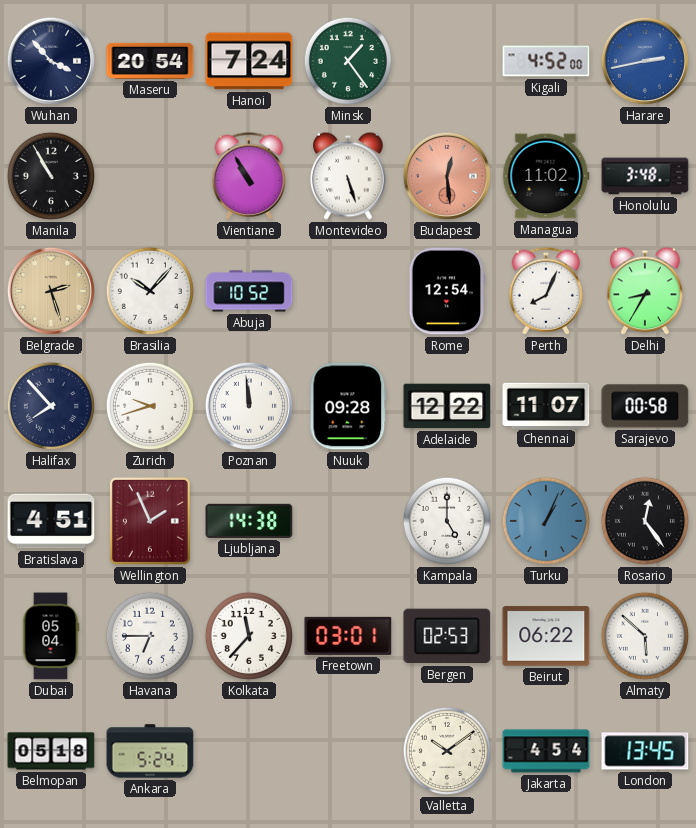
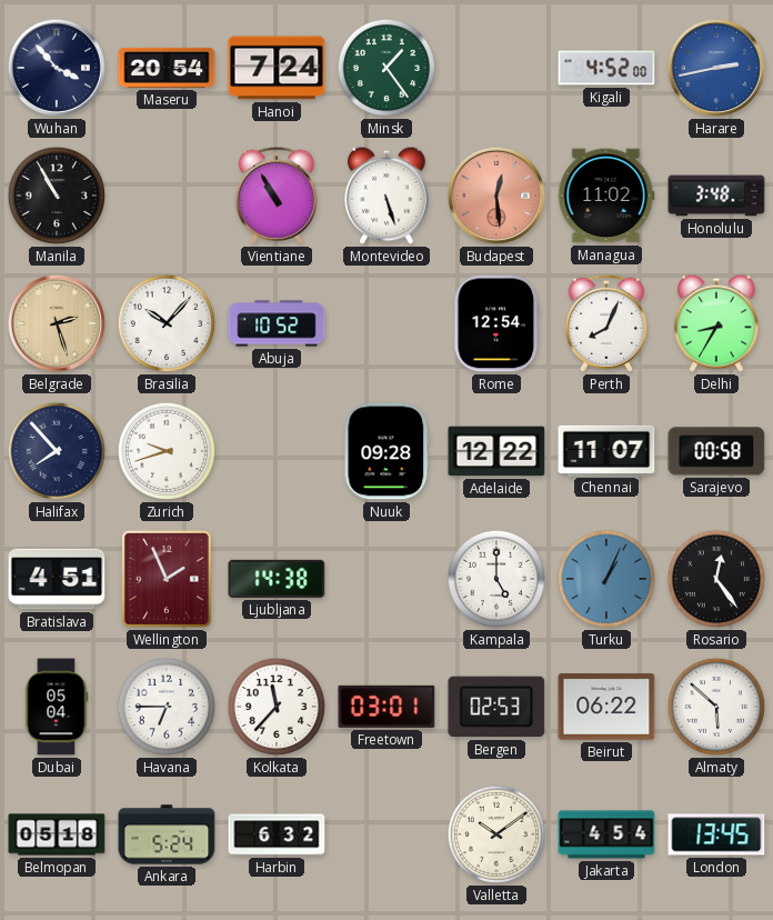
Poznan: 11:59 -> none (249, 406)
Harbin: none -> 6:32 (277, 834)
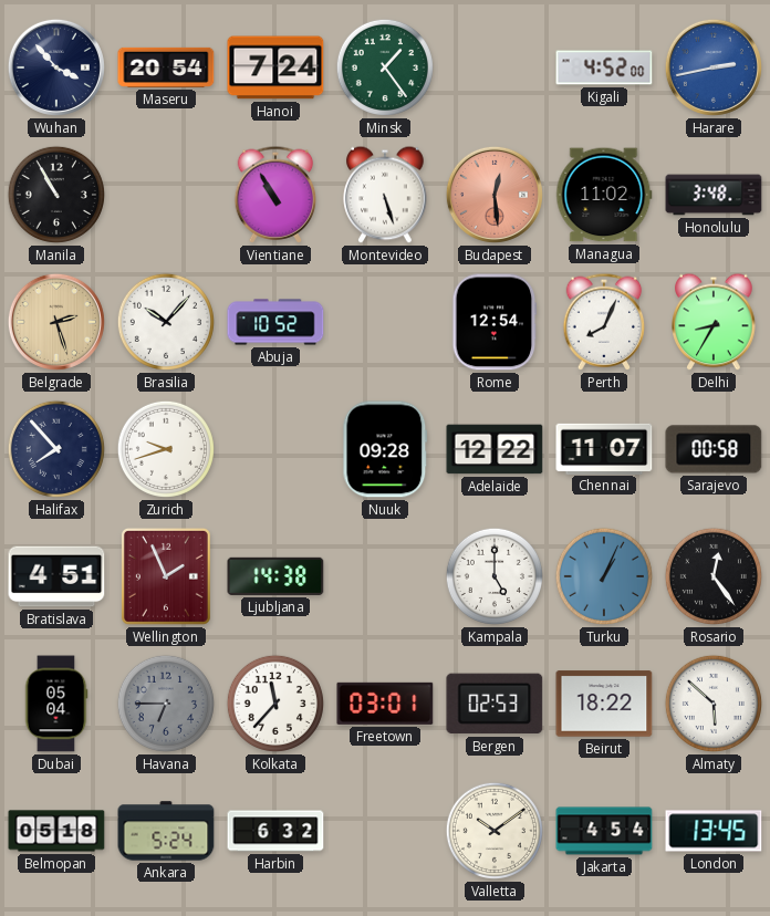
Havana dial: white -> grey (166, 704)
Beirut: 06:22 -> 18:22 (604, 704)
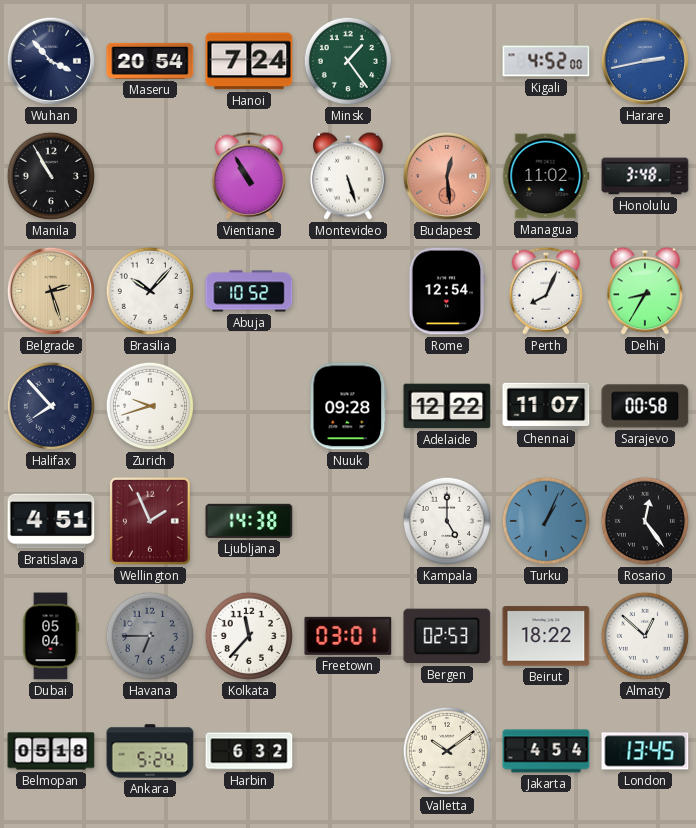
Almaty: 5:52 -> 12:52 (645, 636)
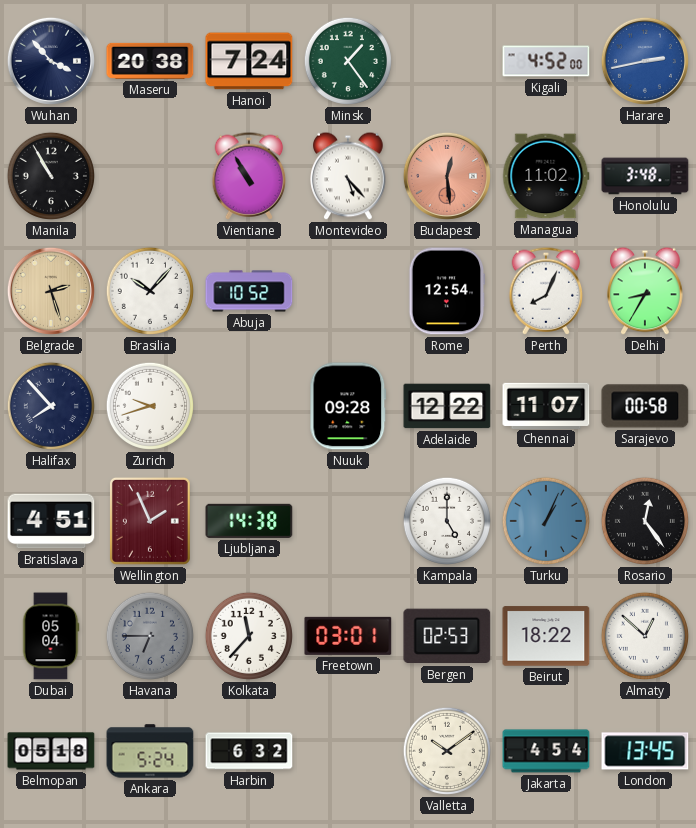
Maseru: 20:54 -> 20:38 (150, 61)
Montevideo: 5:27 -> 5:23 (348, 176)
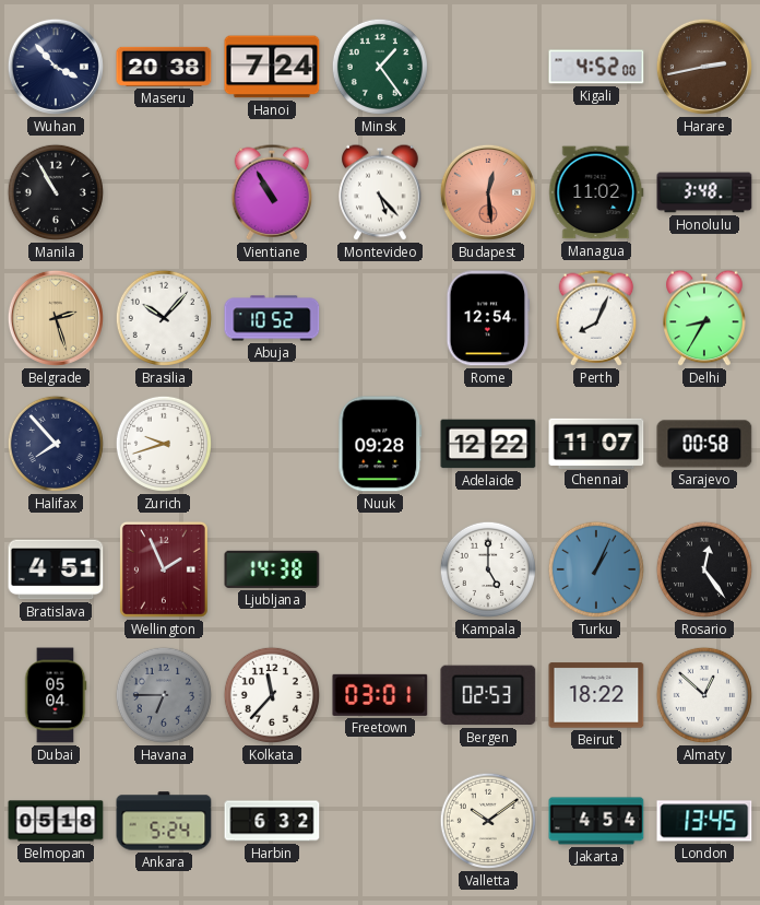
Harare dial: blue -> brown (704, 67)
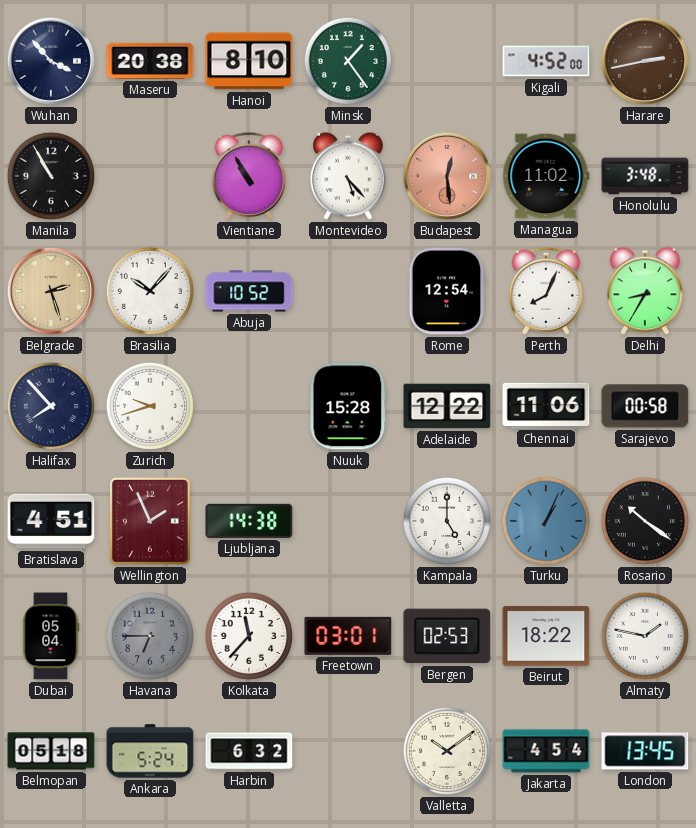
Hanoi: 7:24 -> 8:10 (249, 61)
Nuuk: 09:28 -> 15:28 (348, 406)
Chennai: 11:07 -> 11:06 (546, 405)
Rosario: 12:24 -> 10:21 (645, 521)
Almaty: 12:52 -> 1:47 (645, 636)
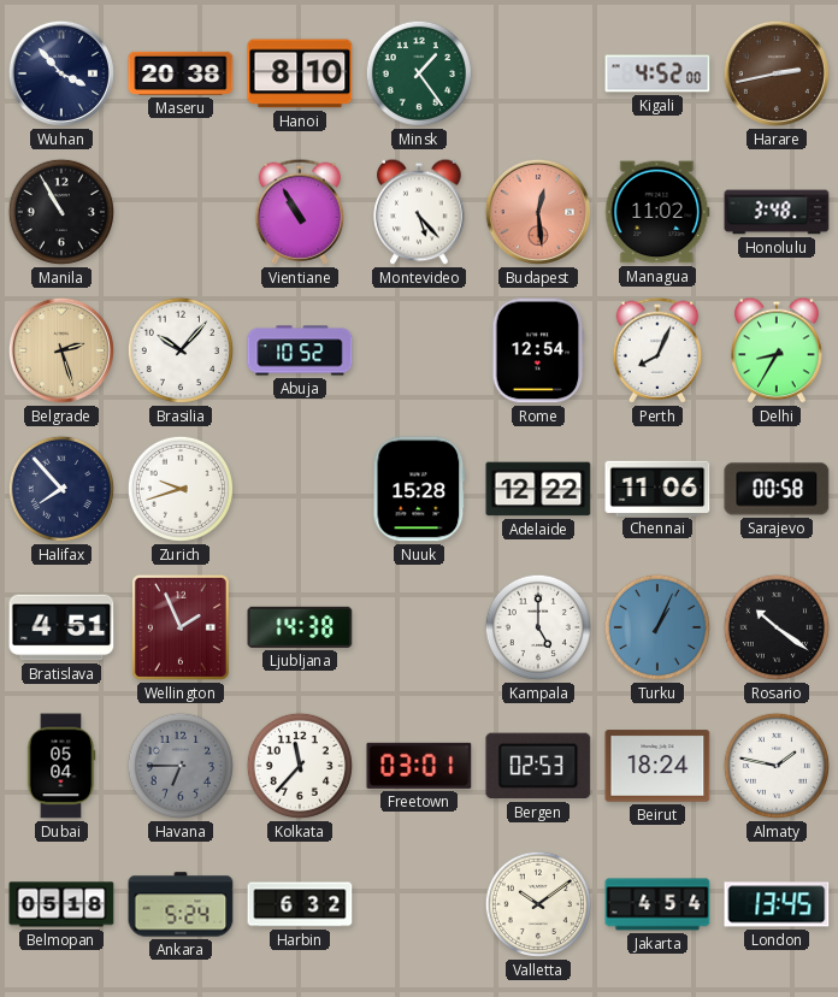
Beirut: 18:22 -> 18:24 (657, 766)
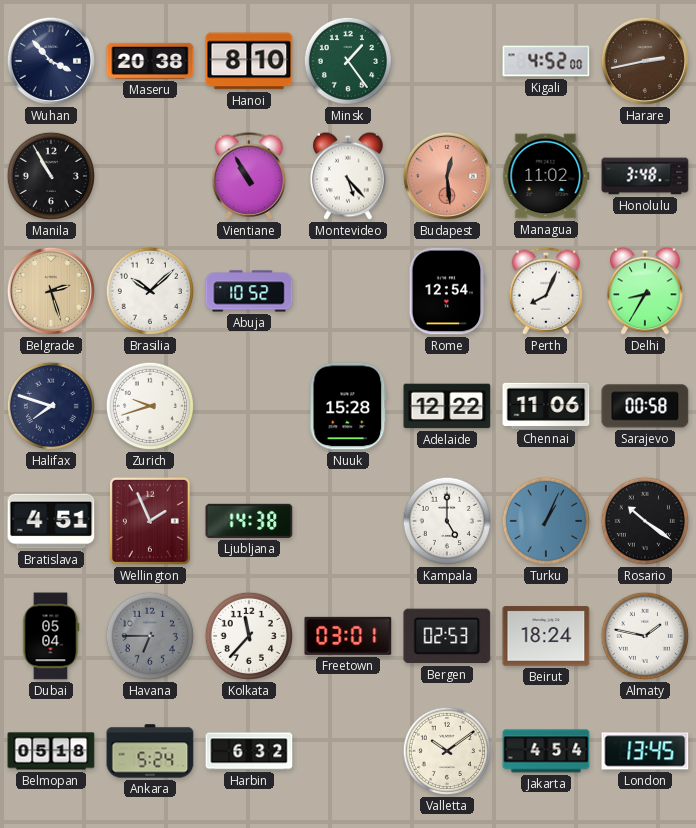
Brasilia: 10:07 -> 10:08 (150, 291)
Halifax: 7:53 -> 7:48 (51, 406)
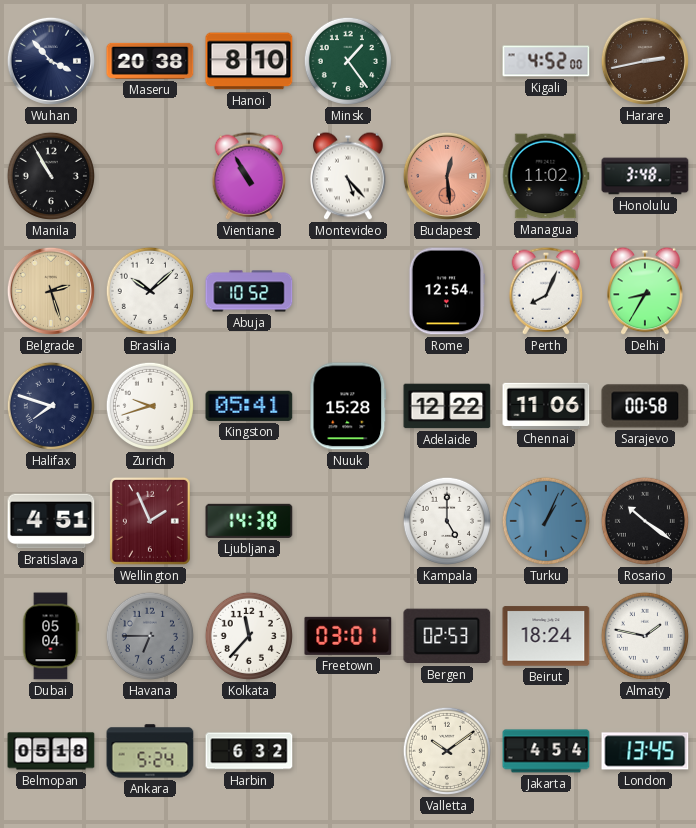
Kingston: none -> 05:41 (249, 406)
